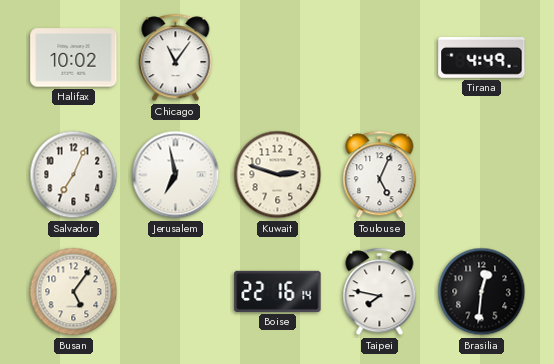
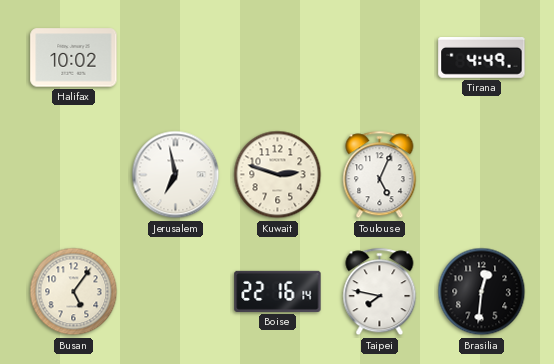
Chicago: 11:06 -> none (176, 58)
Salvador: 7:04 -> none (74, 175)
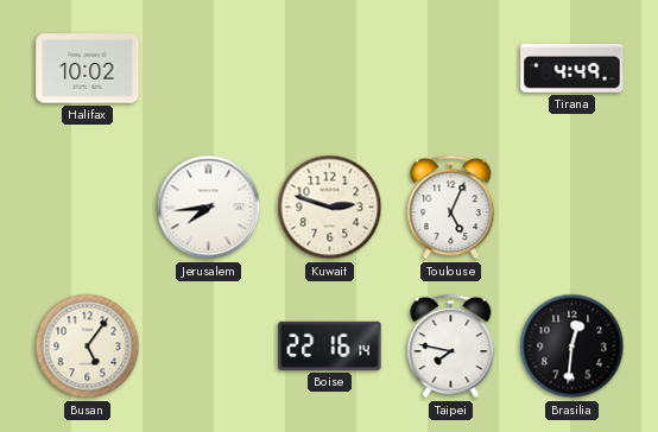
Jerusalem: 6:58 -> 7:44 (209, 208)
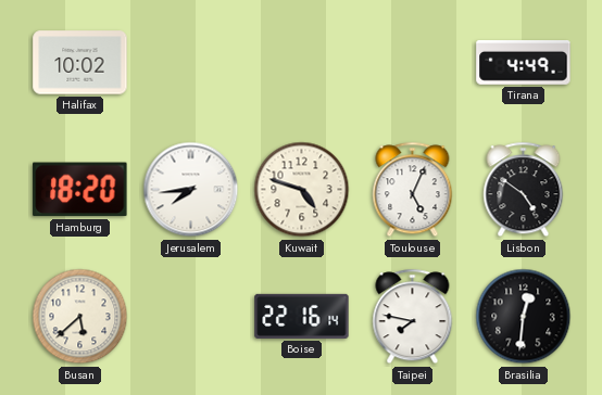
Hamburg: none -> 18:20 (80, 190)
Kuwait: 2:48 -> 4:48 (302, 190)
Lisbon: none -> 4:51 (524, 190)
Busan: 5:06 -> 5:38 (80, 317)
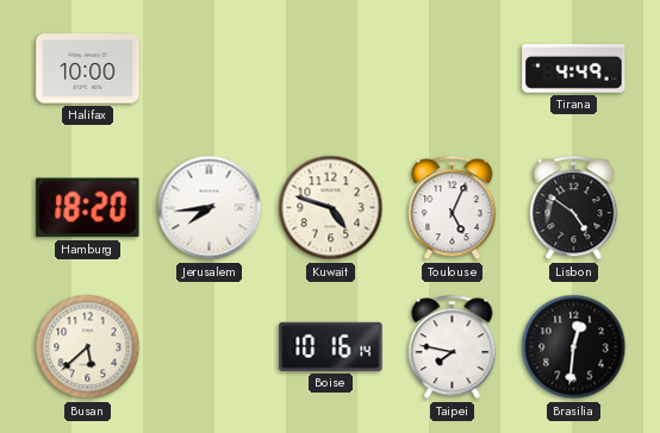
Halifax: 10:02 -> 10:00 (88, 69)
Boise: 22:16 -> 10:16 (331, 346)
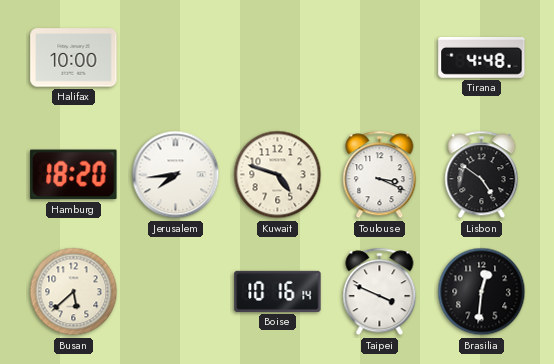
Tirana: 4:49 -> 4:48 (482, 58)
Toulouse: 5:04 -> 3:19 (380, 175)
Taipei: 7:47 -> 3:49 (380, 292)
